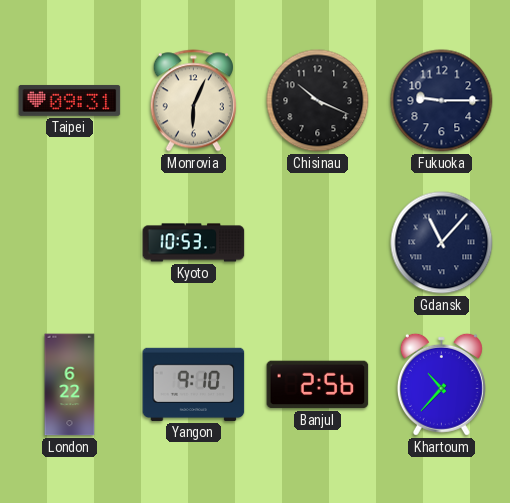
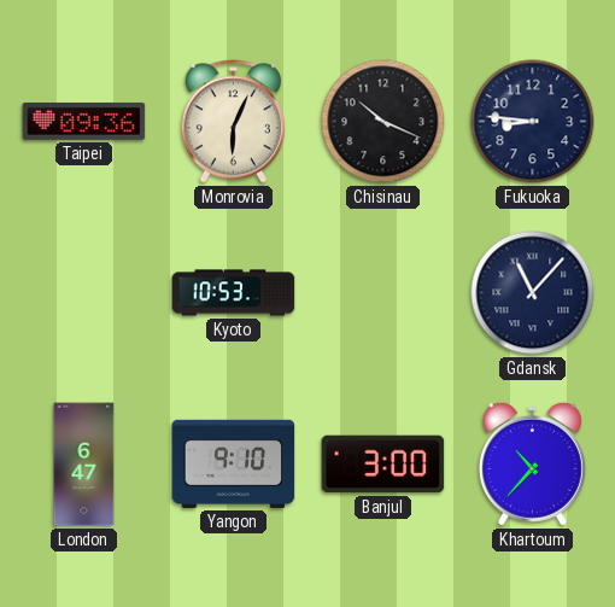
Taipei: 09:31 -> 09:36 (84, 121)
Fukuoka: 9:15 -> 8:46 (533, 122)
London: 6:22 -> 6:47 (84, 465)
Banjul: 2:56 -> 3:00 (383, 465)
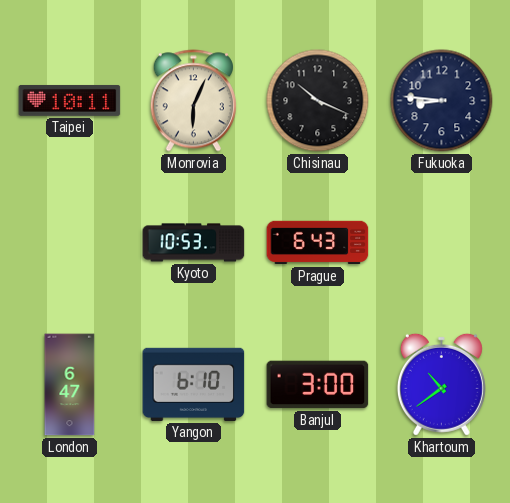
Taipei: 09:36 -> 10:11 (70, 100)
Prague: none -> 6:43 (318, 243)
Gdansk: 11:07 -> none (533, 293)
Yangon: 9:10 -> 6:10 (194, 384)
Khartoum: 10:37 -> 10:39 (441, 384)
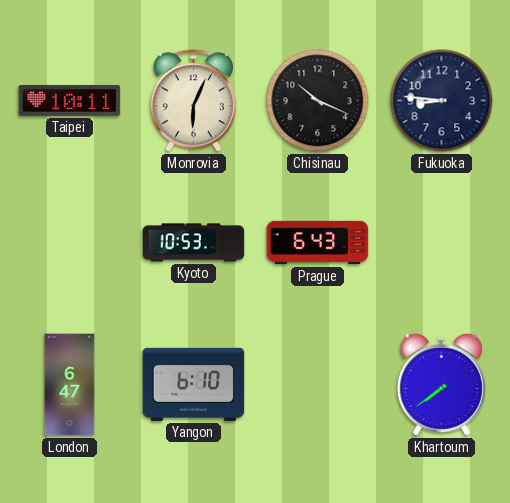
Banjul: 3:00 -> none (318, 385)
Khartoum: 10:39 -> 7:39 (441, 384)
